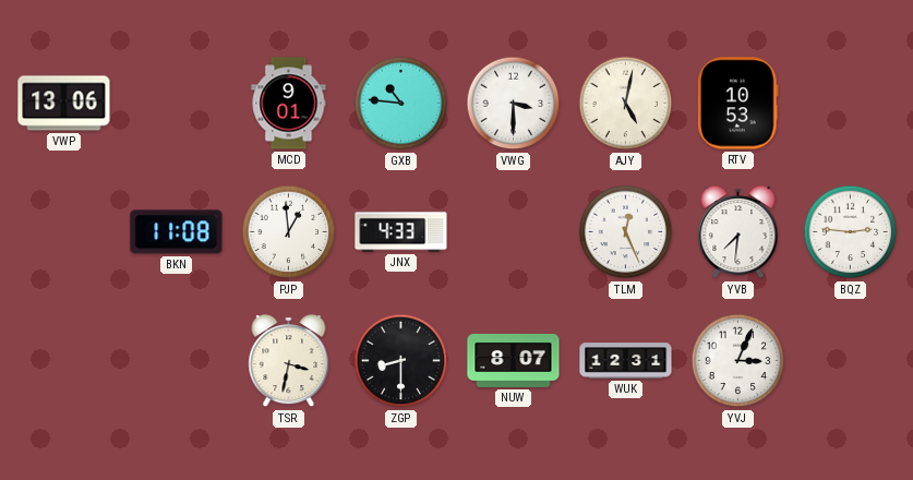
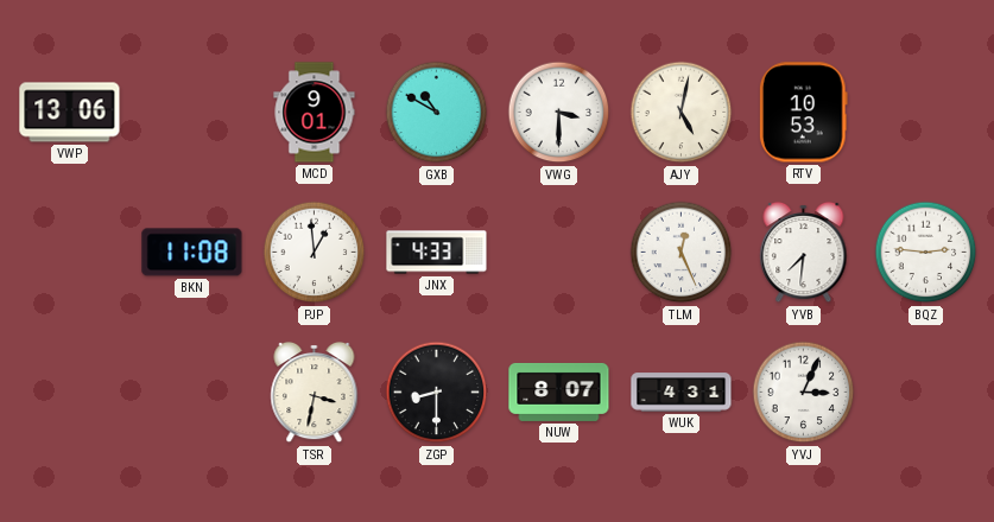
GXB: 10:46 -> 10:50 (437, 113)
WUK: 12:31 -> 4:31 (682, 393)
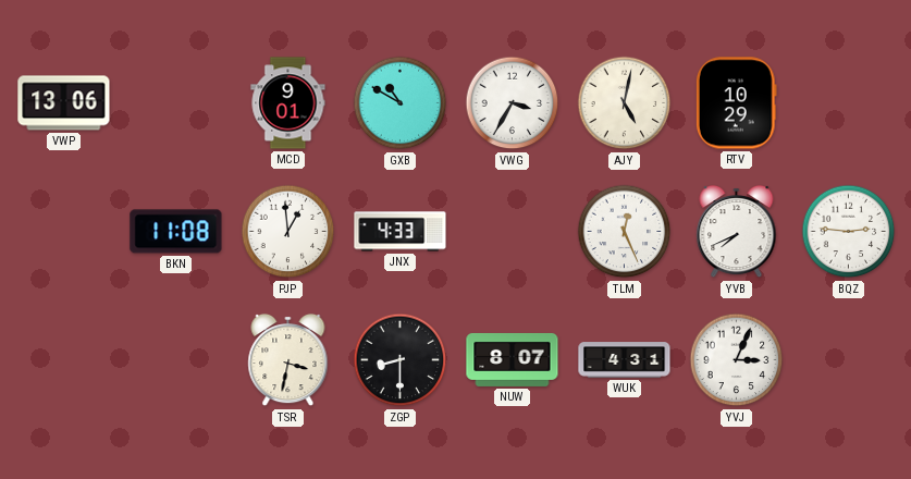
VWG: 3:30 -> 3:35 (513, 103)
RTV: 10:53 -> 10:29 (736, 103)
YVB: 7:31 -> 7:41 (737, 232)
